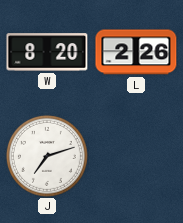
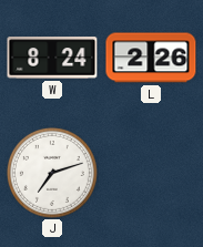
W: 8:20 -> 8:24 (52, 58)
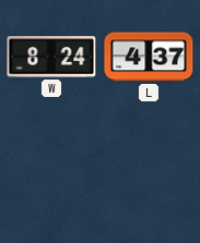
L: 2:26 -> 4:37 (149, 57)
J: 7:12 -> none (52, 173)
